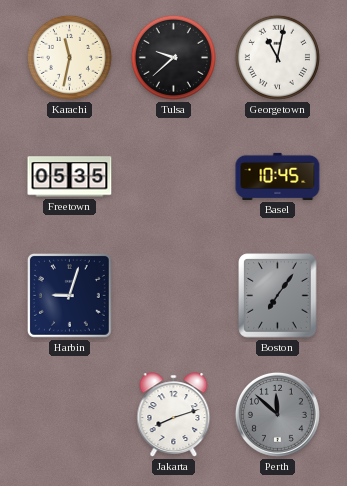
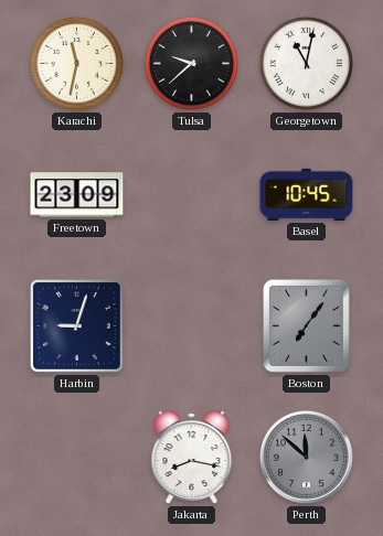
Freetown: 05:35 -> 23:09 (77, 195)
Jakarta: 8:12 -> 8:17 (192, 458)
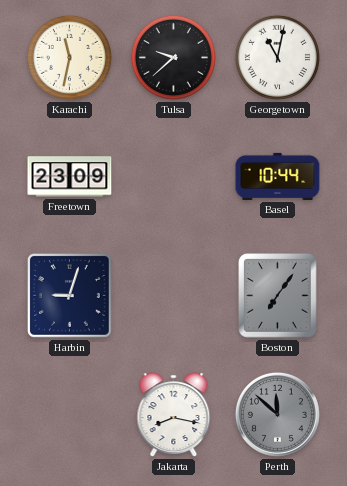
Basel: 10:45 -> 10:44 (278, 176)
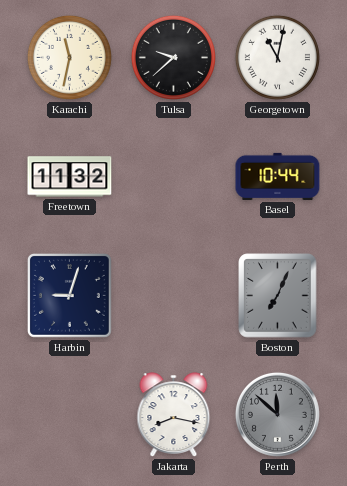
Freetown: 23:09 -> 11:32 (70, 177)
Boston: 7:06 -> 7:04 (278, 296)
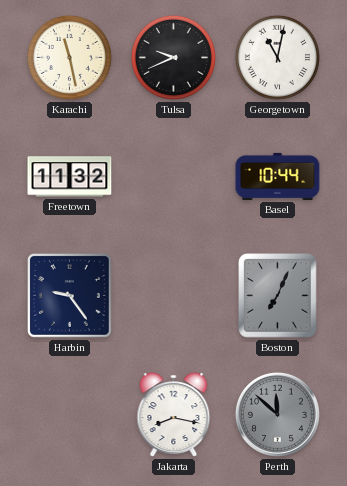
Karachi: 11:32 -> 11:28 (69, 57)
Tulsa: 9:38 -> 9:41 (173, 57)
Harbin: 9:03 -> 9:24 (69, 295)
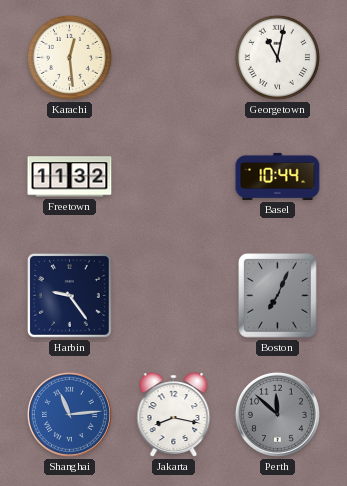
Karachi: 11:28 -> 12:29 (69, 57)
Tulsa: 9:41 -> none (173, 57)
Shanghai: none -> 11:14 (69, 414)
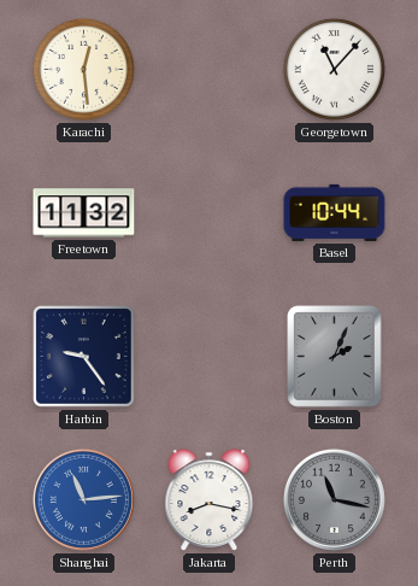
Georgetown: 11:02 -> 11:07 (334, 69)
Boston: 7:04 -> 2:04 (335, 357)
Perth: 11:52 -> 11:17 (334, 499)
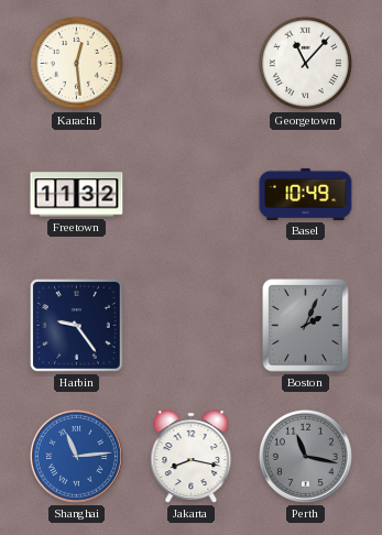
Basel: 10:44 -> 10:49 (306, 194)
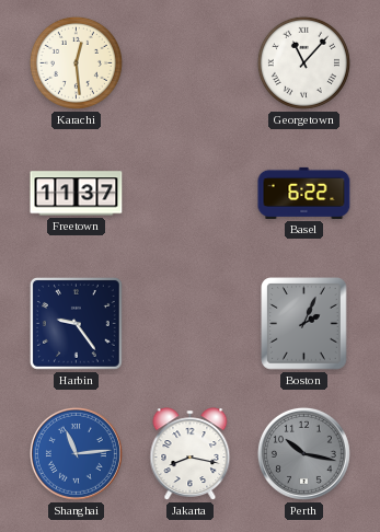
Freetown: 11:32 -> 11:37 (77, 194)
Basel: 10:49 -> 6:22 (304, 193)
Perth: 11:17 -> 10:17 (303, 453)
